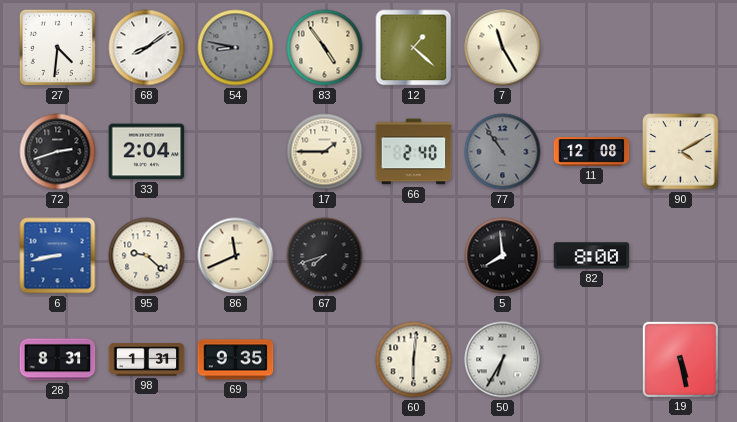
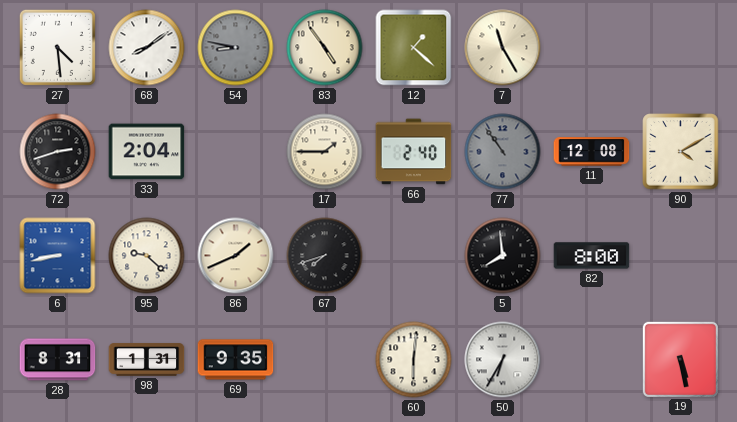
27: 4:31 -> 4:29 (57, 47)
86: 11:41 -> 1:41 (236, 256)
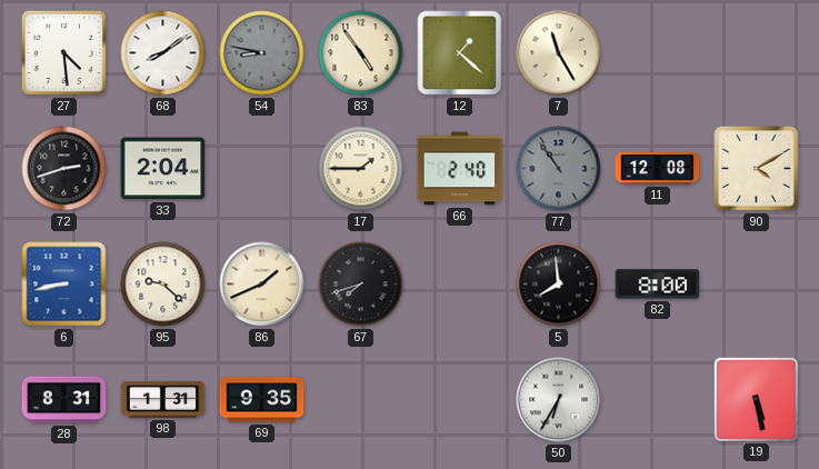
60: 6:01 -> none (414, 360)
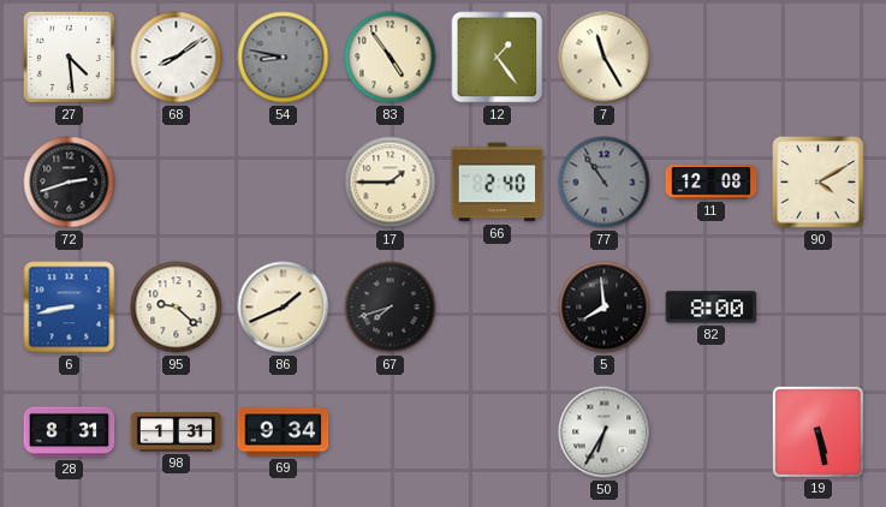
12: 1:22 -> 1:24 (498, 58)
33: 2:04 -> none (163, 169)
69: 9:35 -> 9:34 (284, 433)
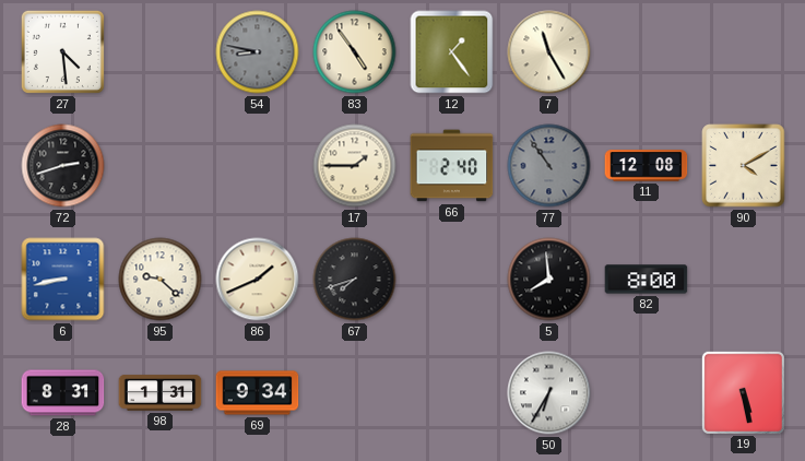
68: 8:09 -> none (177, 58)
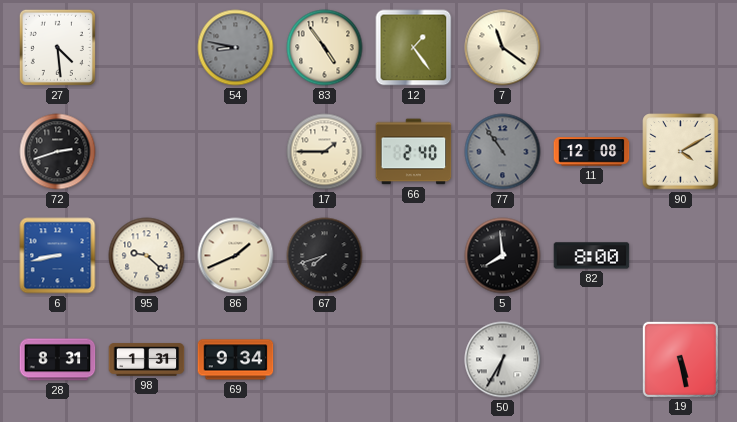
7: 11:25 -> 11:21 (503, 48)
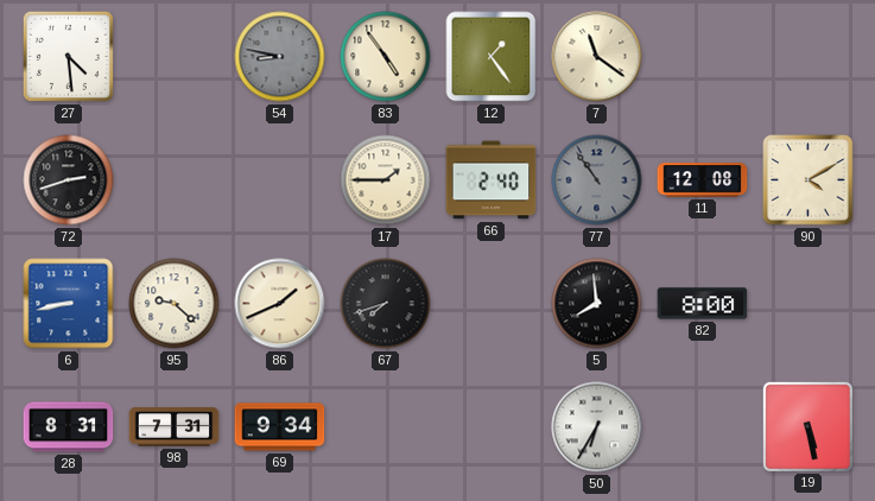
98: 1:31 -> 7:31 (175, 427)
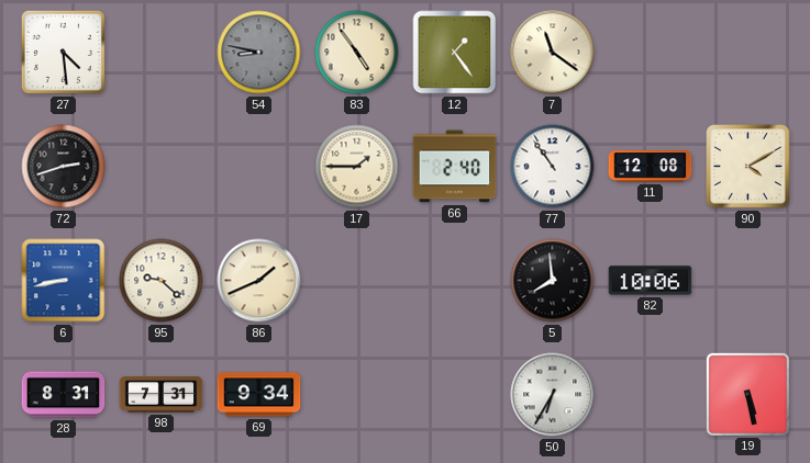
77 dial: grey -> white (553, 167)
67: 7:42 -> none (386, 304)
82: 8:00 -> 10:06 (651, 281)
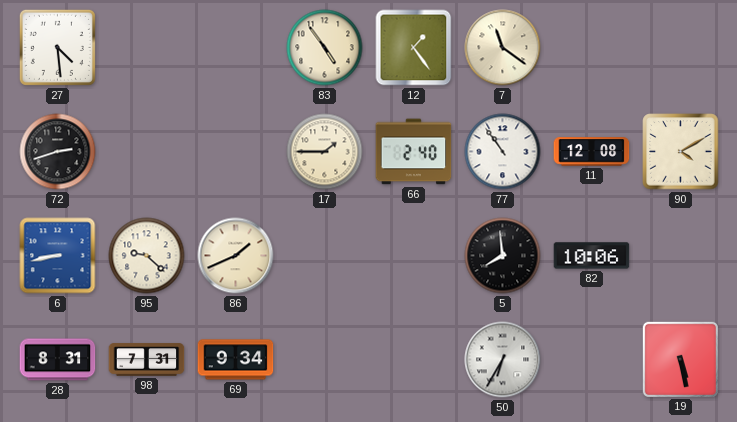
54: 8:47 -> none (259, 53)
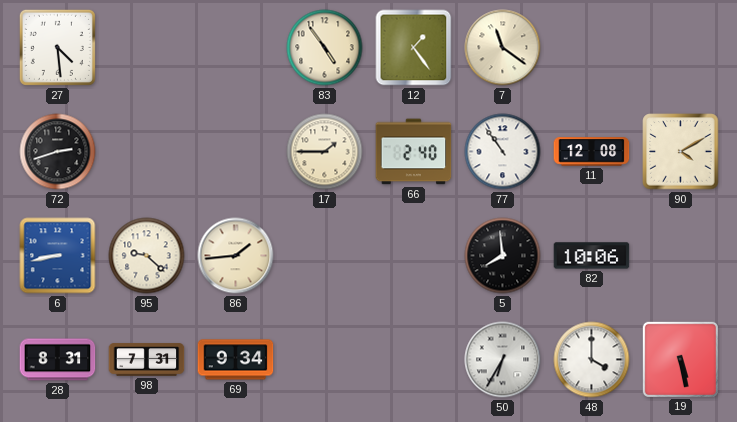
86: 1:41 -> 1:44 (236, 256)
48: none -> 4:00 (592, 360)
